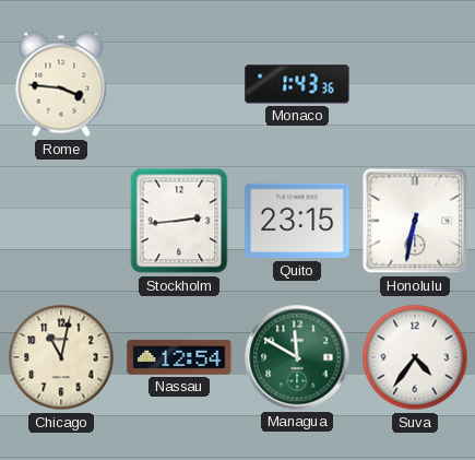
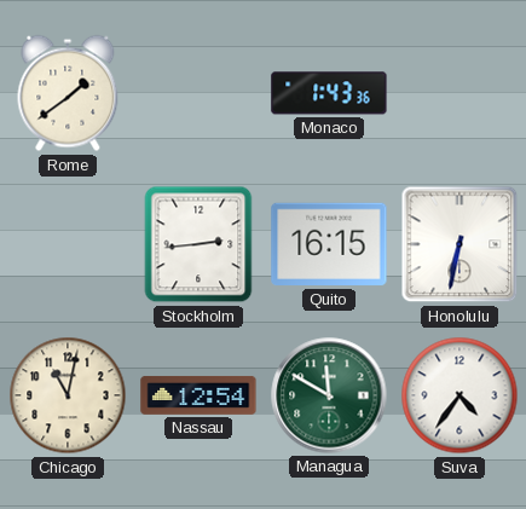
Rome: 3:46 -> 1:39 (68, 93)
Quito: 23:15 -> 16:15 (329, 244)
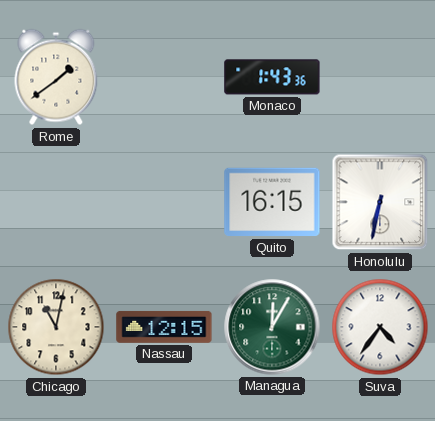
Stockholm: 2:44 -> none (198, 244)
Nassau: 12:54 -> 12:15 (164, 327)
Managua: 11:50 -> 12:05 (272, 327)
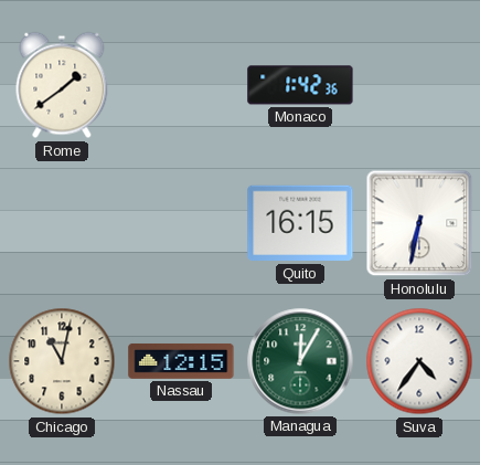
Monaco: 1:43 -> 1:42 (300, 85)
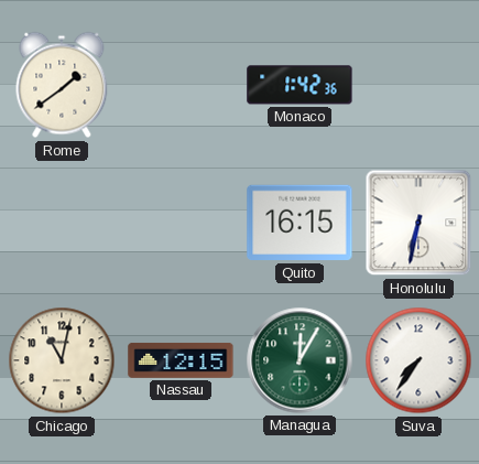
Suva: 4:36 -> 7:36 (418, 360)
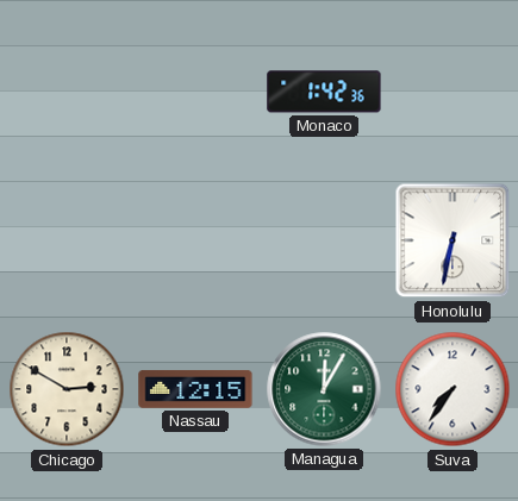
Rome: 1:39 -> none (62, 85)
Quito: 16:15 -> none (300, 223)
Chicago: 11:02 -> 2:50 (67, 389)
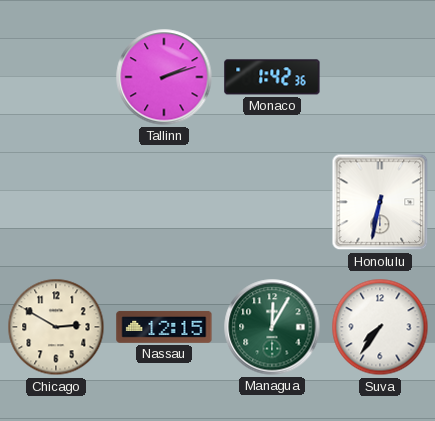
Tallinn: none -> 2:12 (164, 77)
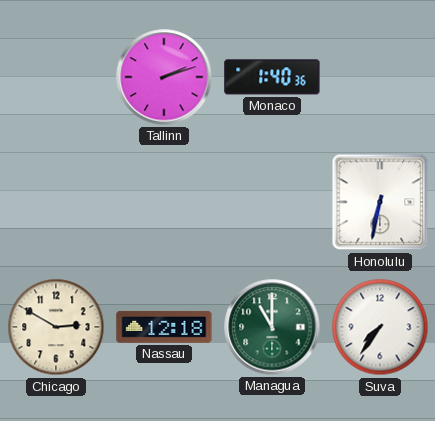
Monaco: 1:42 -> 1:40 (272, 77)
Nassau: 12:15 -> 12:18 (164, 327)
Managua: 12:05 -> 11:00 (272, 327)
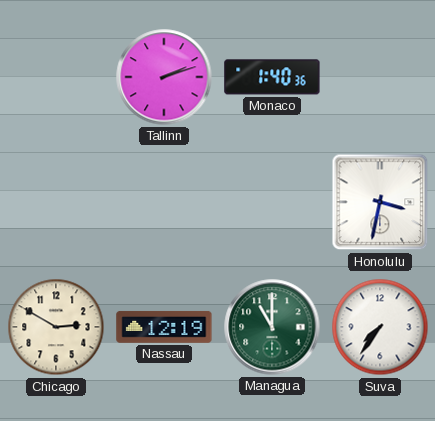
Honolulu: 6:32 -> 3:32 (380, 202)
Nassau: 12:18 -> 12:19 (164, 327)
